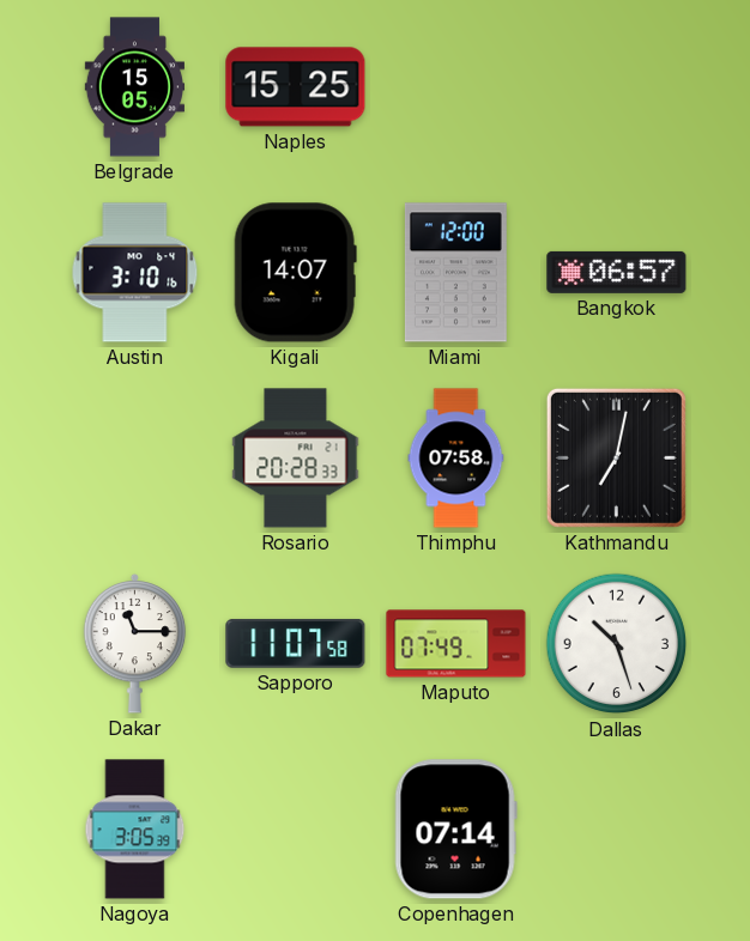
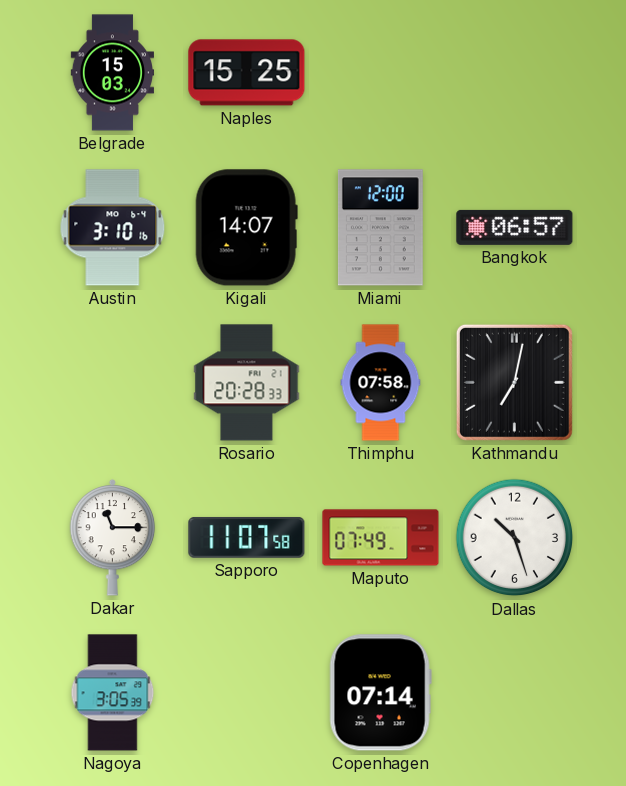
Belgrade: 15:05 -> 15:03 (112, 73)
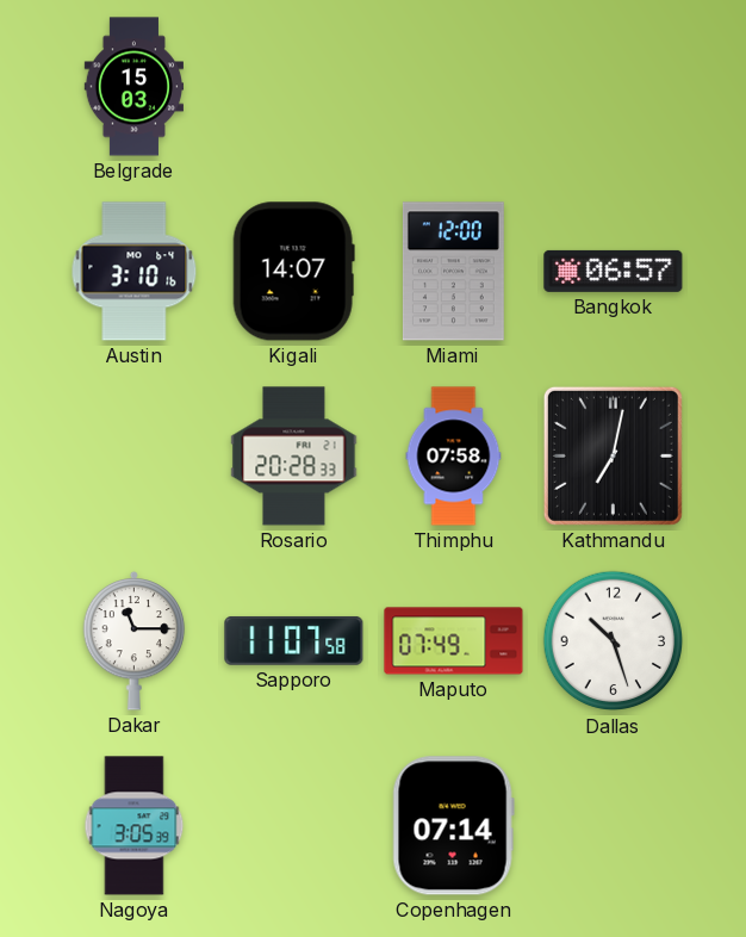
Naples: 15:25 -> none (247, 73)
